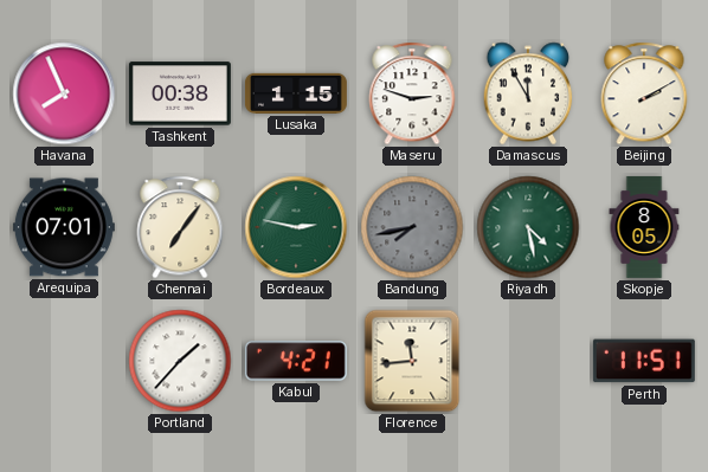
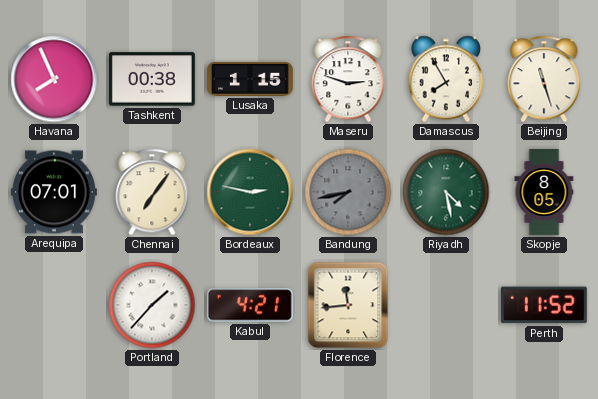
Damascus: 11:55 -> 7:55 (446, 79)
Beijing: 2:10 -> 11:27 (544, 79)
Perth: 11:51 -> 11:52 (544, 305)
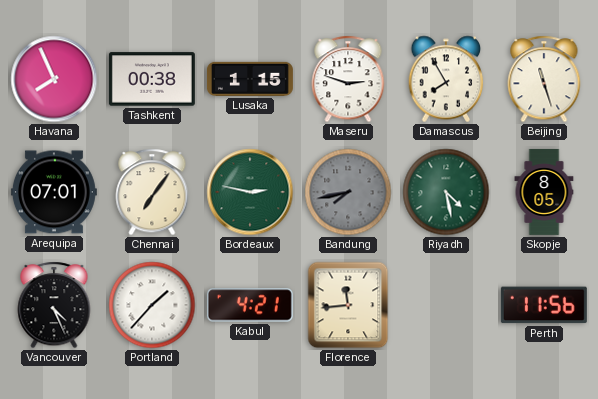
Vancouver: none -> 4:26 (54, 305)
Perth: 11:52 -> 11:56 (544, 305)
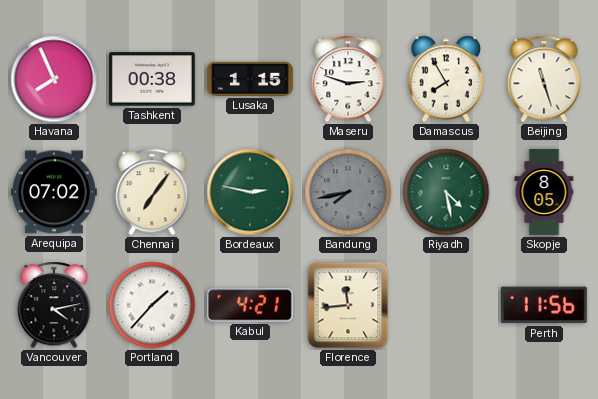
Arequipa: 07:01 -> 07:02 (54, 192)
Vancouver: 4:26 -> 4:13 (54, 305)
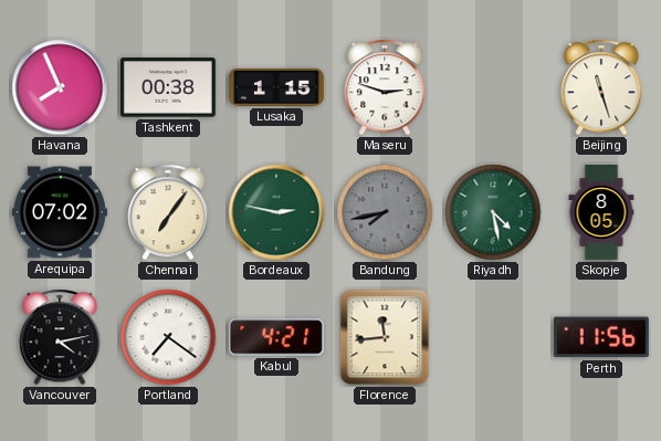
Damascus: 7:55 -> none (446, 79)
Portland: 1:37 -> 7:21 (168, 337)
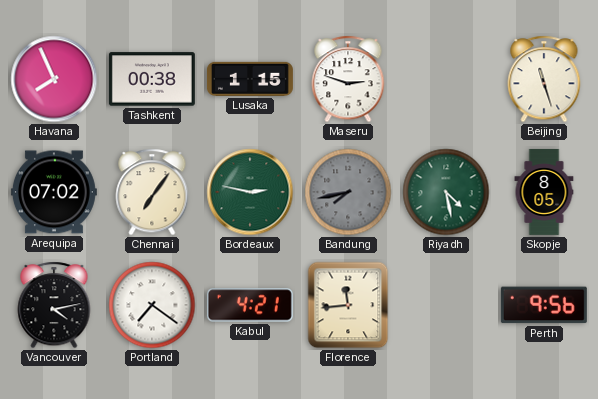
Perth: 11:56 -> 9:56 (544, 305)
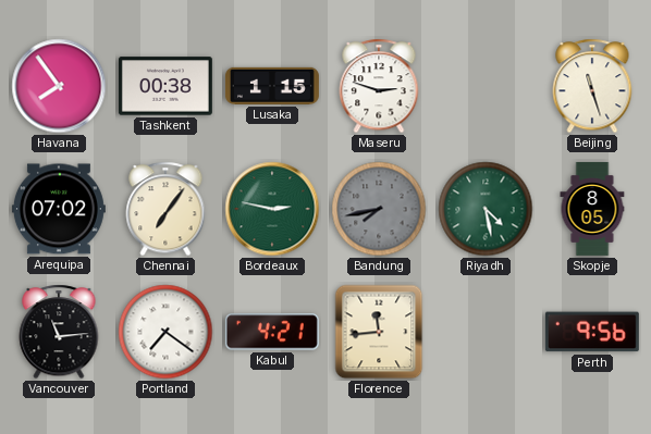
Havana: 7:56 -> 7:54 (59, 86)
Vancouver: 4:13 -> 11:14 (59, 332)
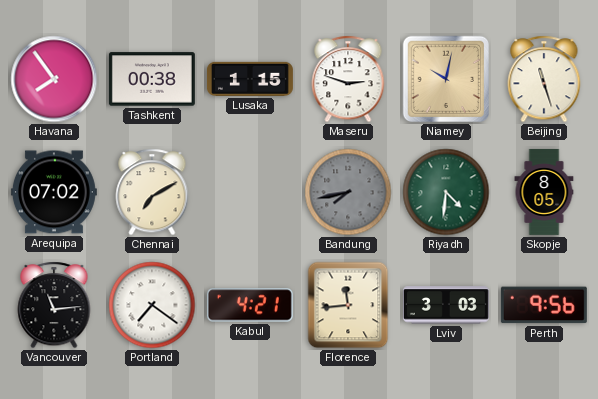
Niamey: none -> 10:02 (446, 79)
Chennai: 7:06 -> 7:10 (152, 192)
Bordeaux: 2:47 -> none (272, 209)
Riyadh: 4:28 -> 4:31 (446, 192)
Lviv: none -> 3:03 (446, 305)
